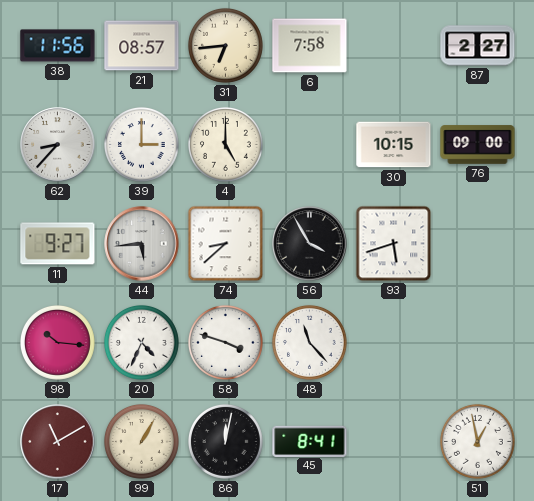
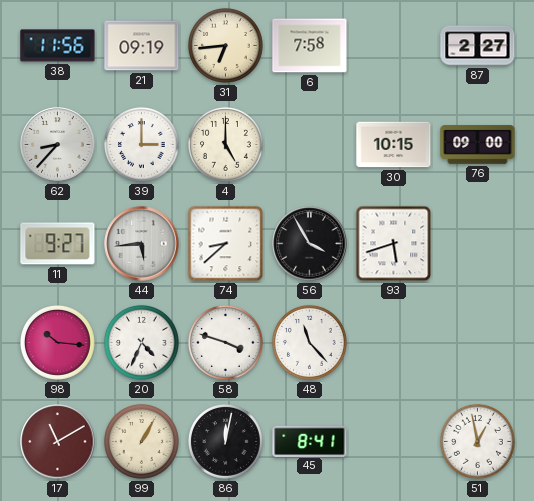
21: 08:57 -> 09:19 (142, 46)
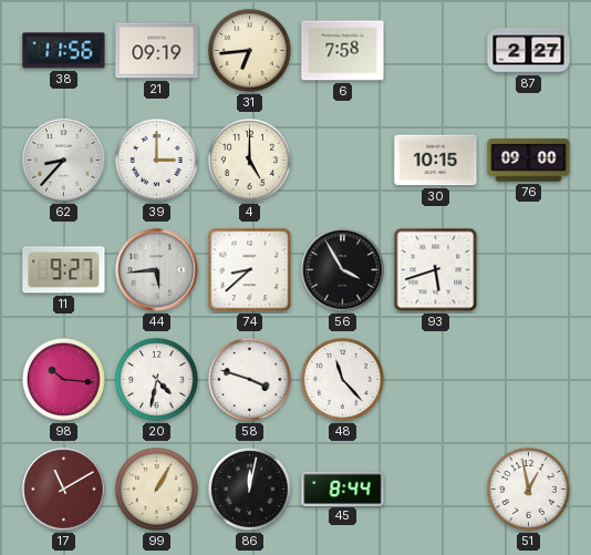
20: 4:34 -> 4:32 (156, 379)
45: 8:41 -> 8:44 (343, 489)
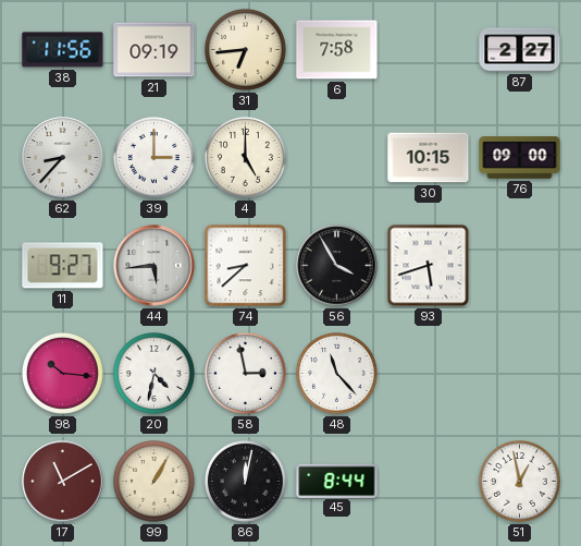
58: 3:48 -> 2:58 (245, 373)
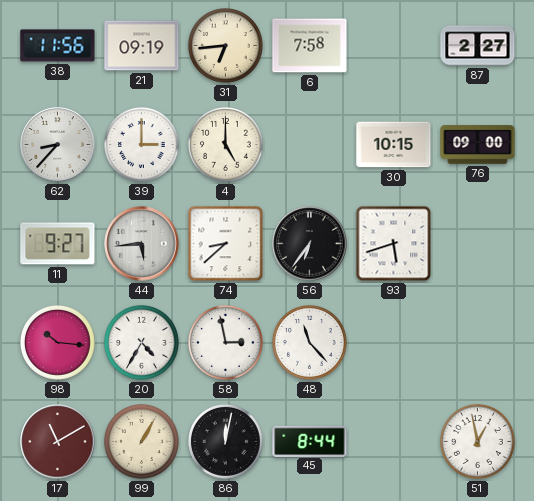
56: 3:55 -> 6:36 (310, 244)
20: 4:32 -> 4:35 (141, 342)
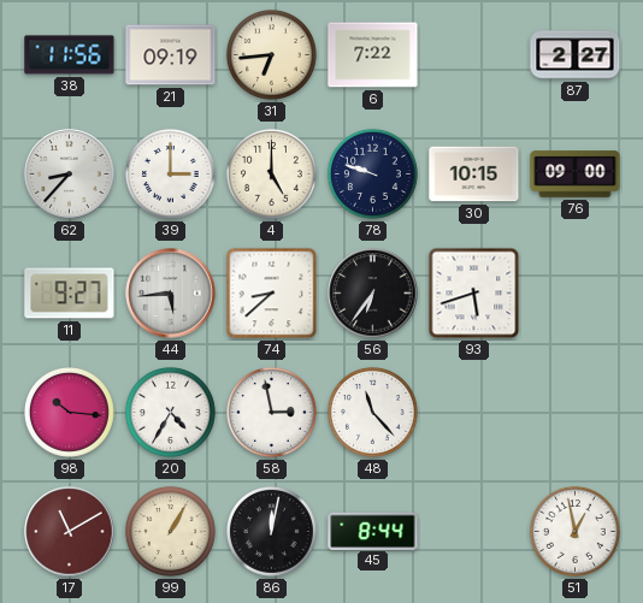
6: 7:58 -> 7:22 (373, 55)
78: none -> 9:48 (372, 173)
